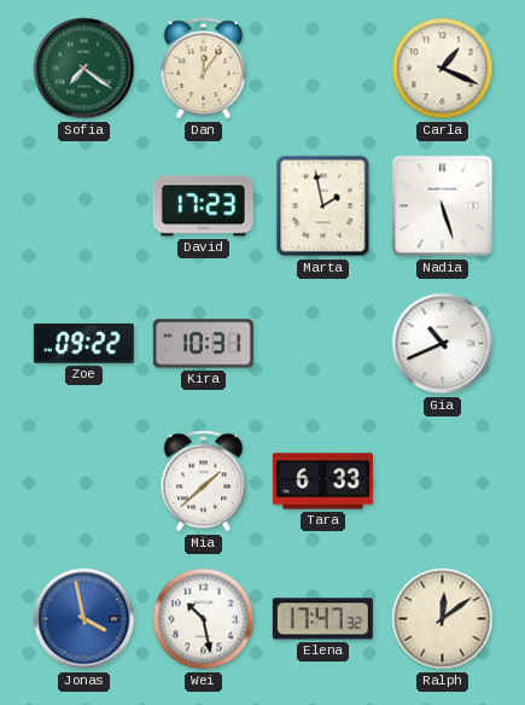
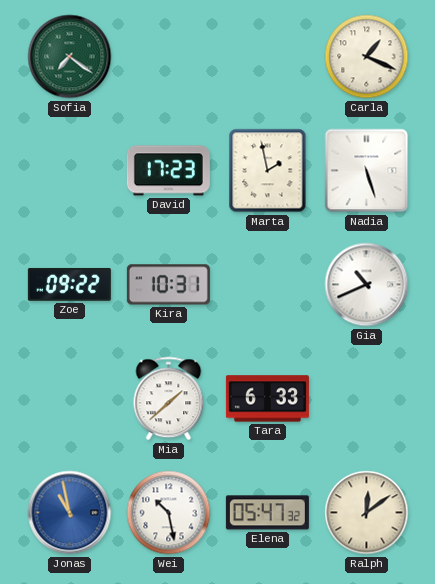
Dan: 12:06 -> none (204, 69)
Jonas: 3:58 -> 10:58 (70, 513)
Elena: 17:47 -> 05:47 (267, 513)
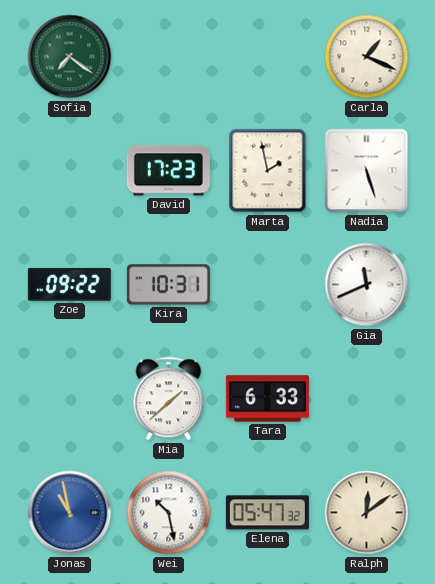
Gia: 10:41 -> 11:41 (367, 285)
